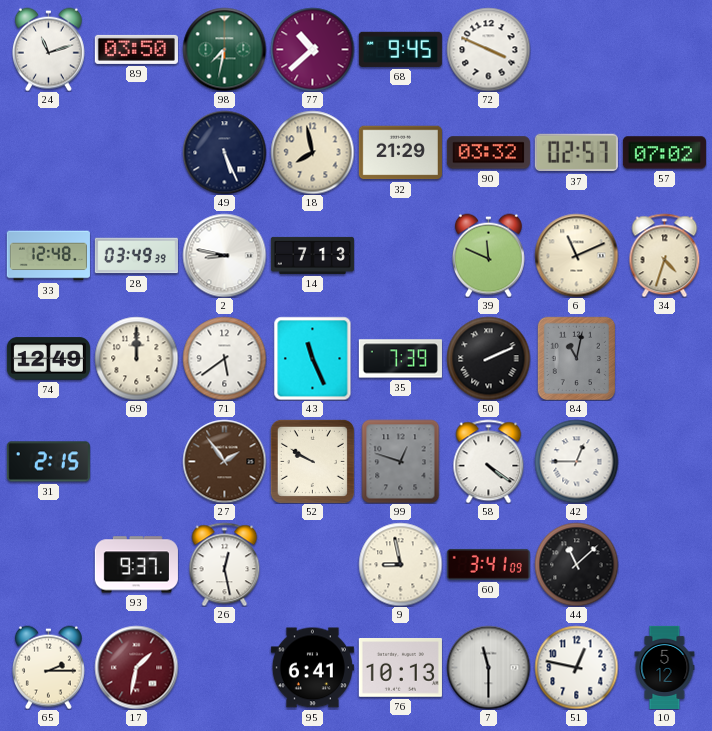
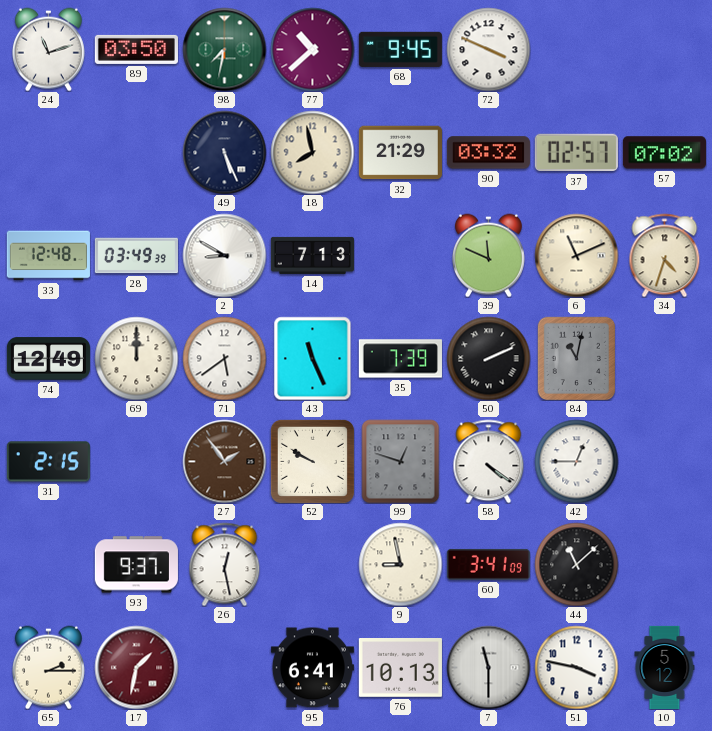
2: 8:47 -> 8:50 (224, 255)
51: 12:47 -> 3:47 (576, 667)
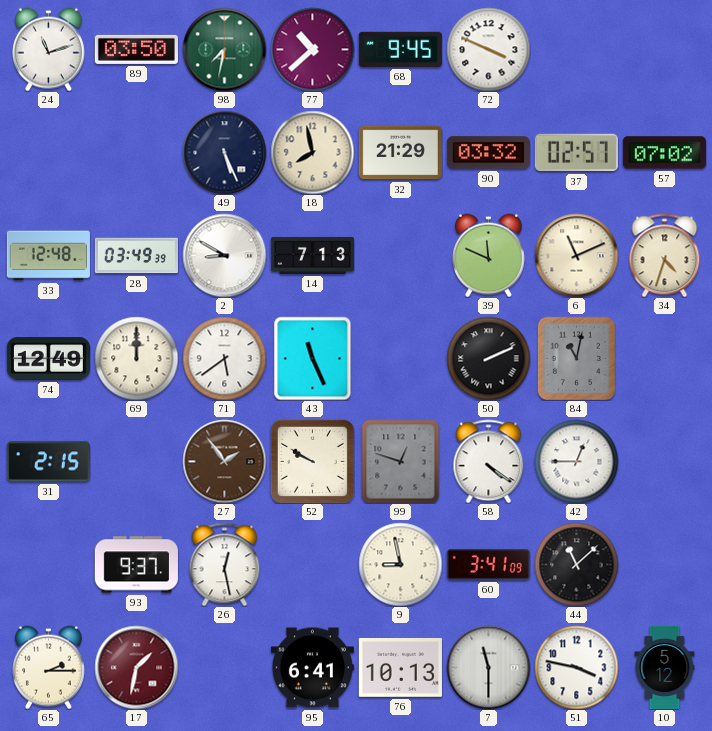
35: 7:39 -> none (400, 359)
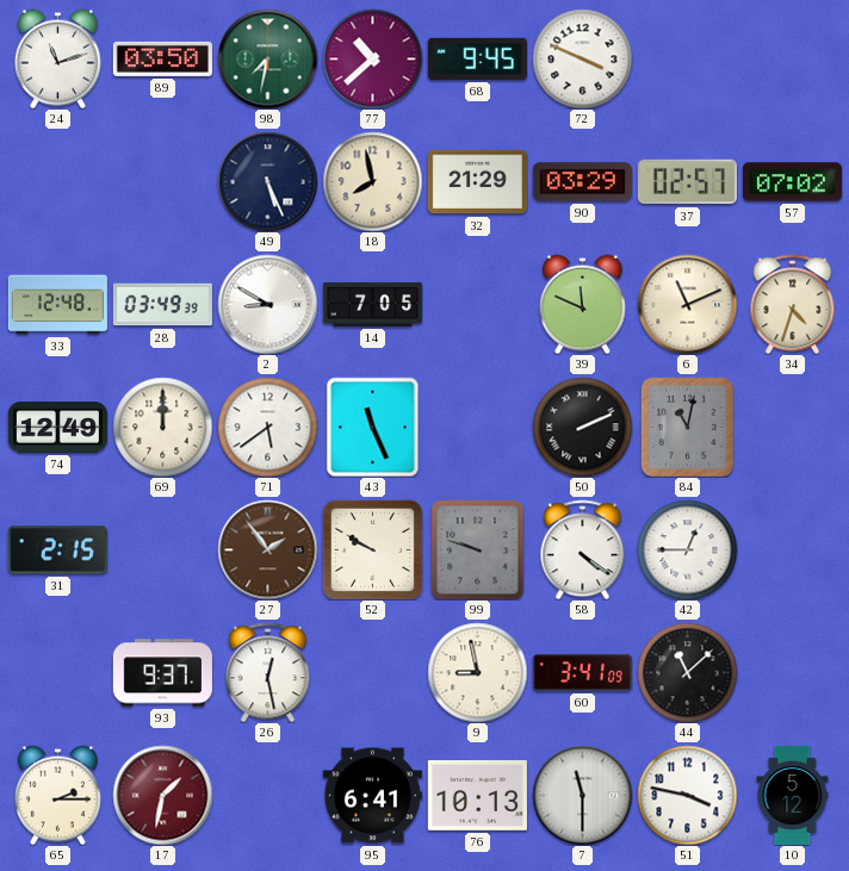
90: 03:32 -> 03:29 (582, 182)
14: 7:13 -> 7:05 (372, 304)
99: 12:48 -> 9:48 (478, 549)
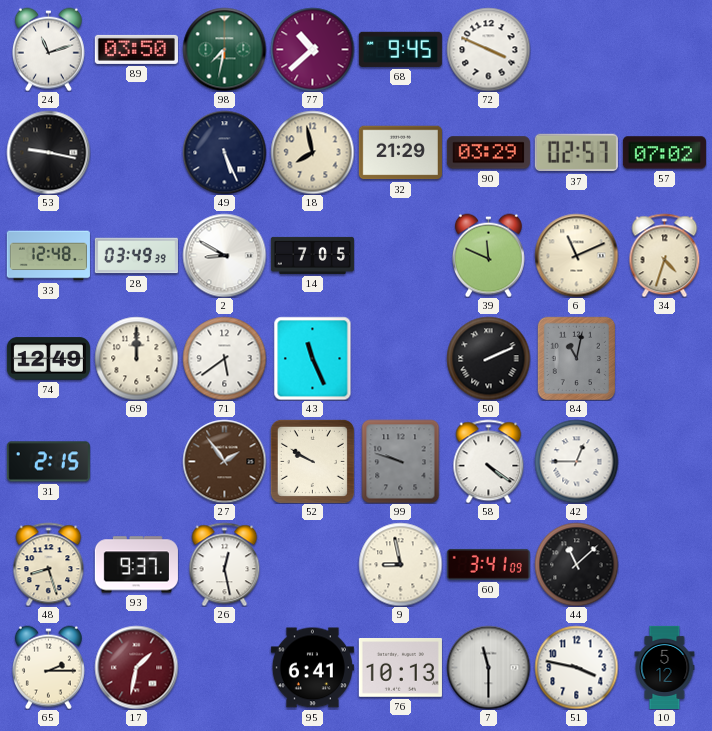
53: none -> 9:17 (48, 152)
48: none -> 8:27 (49, 564)
